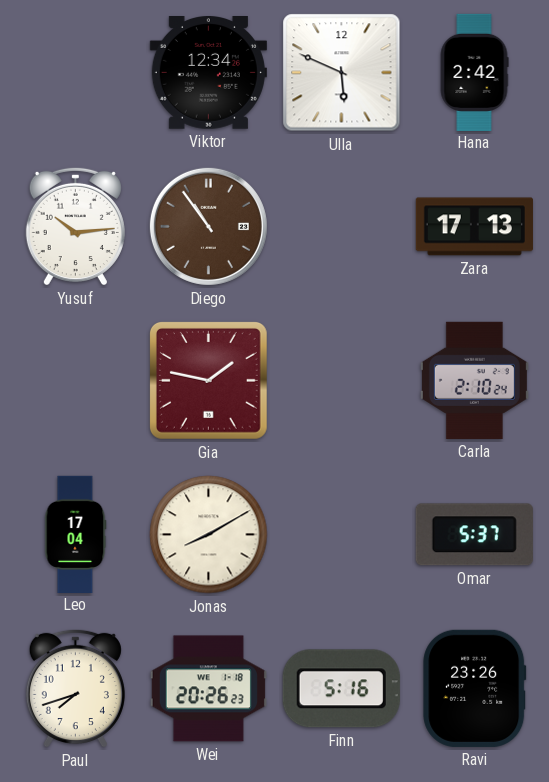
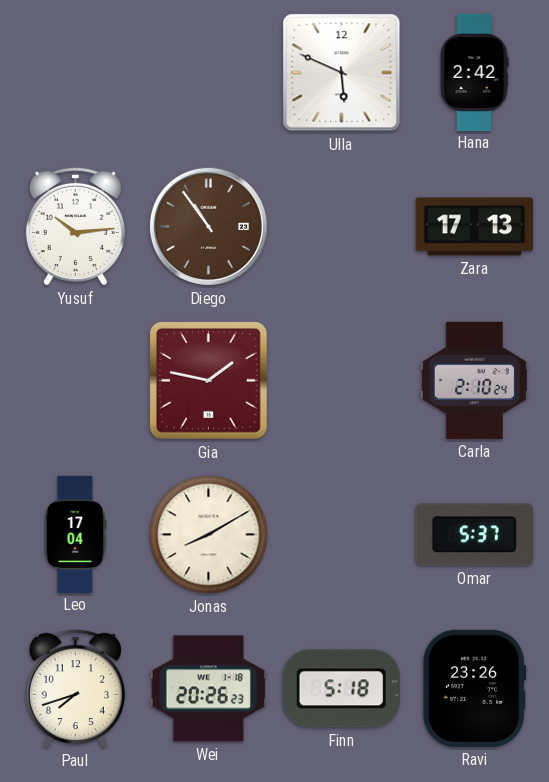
Viktor: 12:34 -> none (208, 73)
Finn: 5:16 -> 5:18 (341, 689)
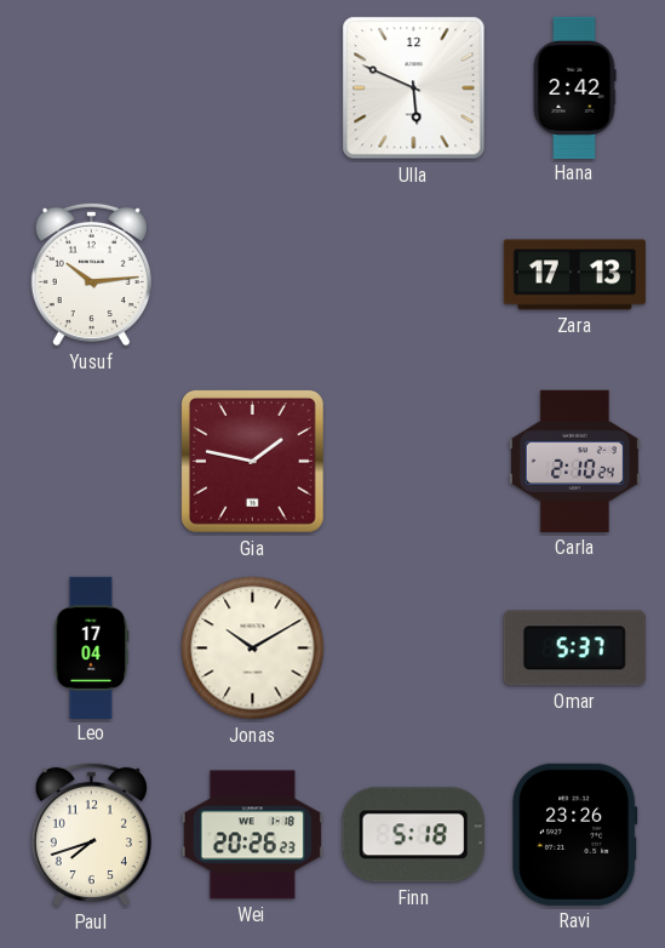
Diego: 10:54 -> none (208, 226)
Jonas: 8:10 -> 10:10 (253, 649)
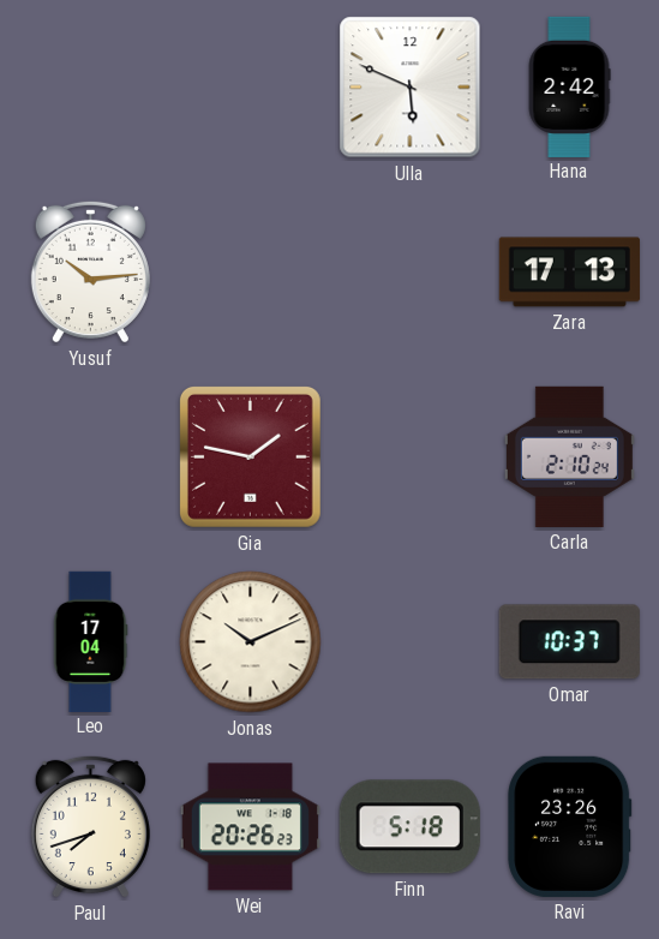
Jonas: 10:10 -> 10:11 (251, 642)
Omar: 5:37 -> 10:37 (569, 642)
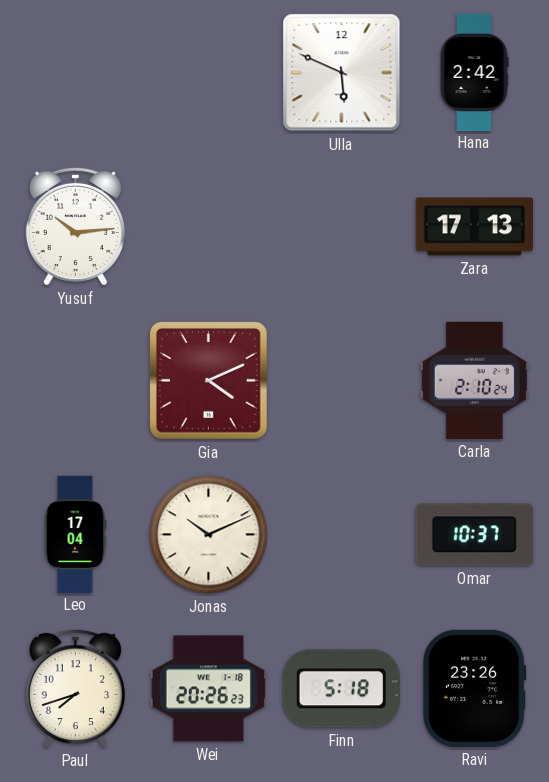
Gia: 1:47 -> 4:11 (208, 380)
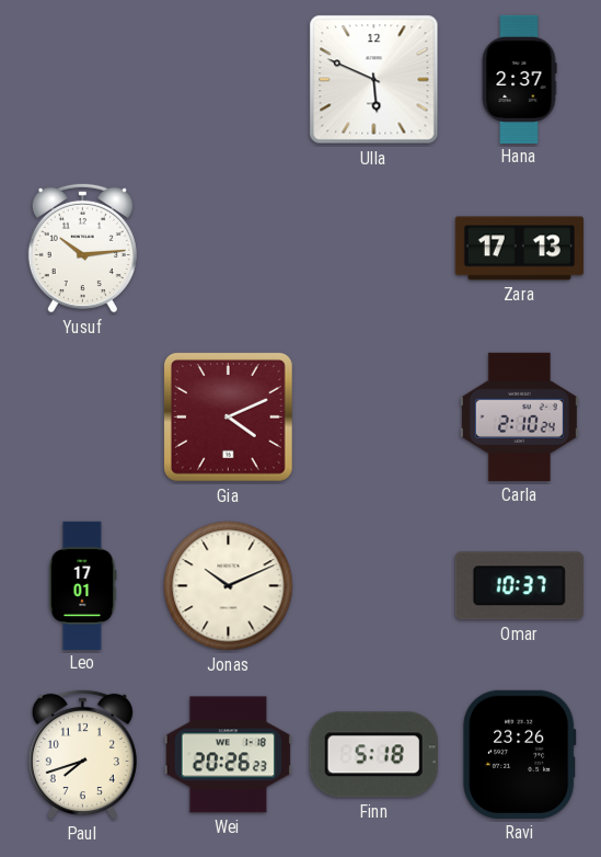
Hana: 2:42 -> 2:37 (519, 79)
Leo: 17:04 -> 17:01 (82, 585)
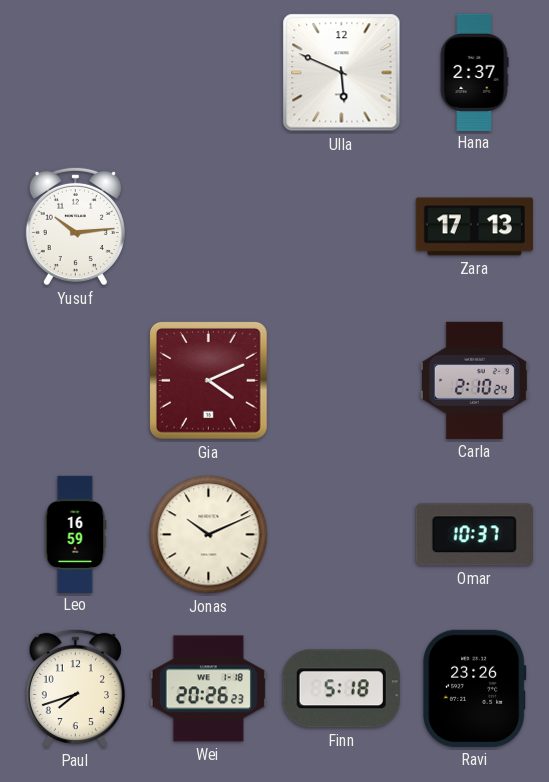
Leo: 17:01 -> 16:59 (75, 534)
